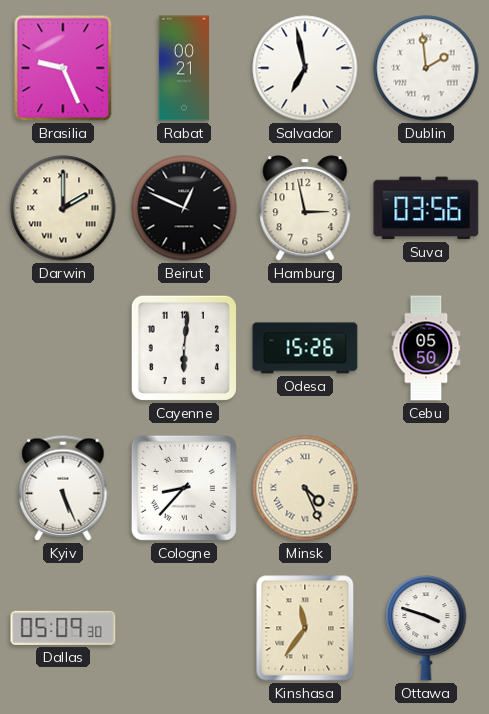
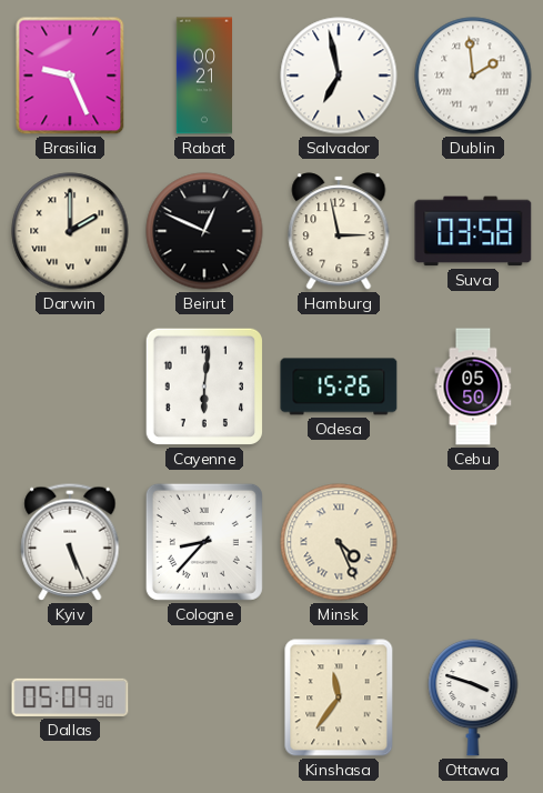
Suva: 03:56 -> 03:58 (473, 231)
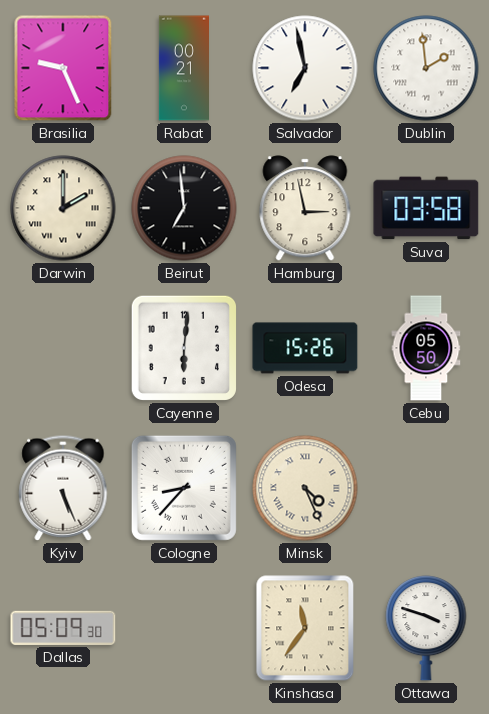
Beirut: 12:49 -> 6:59 (184, 208)
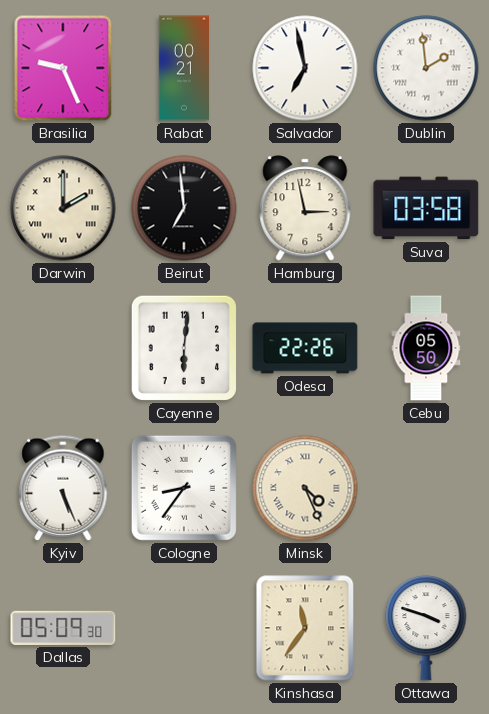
Odesa: 15:26 -> 22:26 (305, 348)
Cologne: 8:37 -> 8:36 (184, 488)
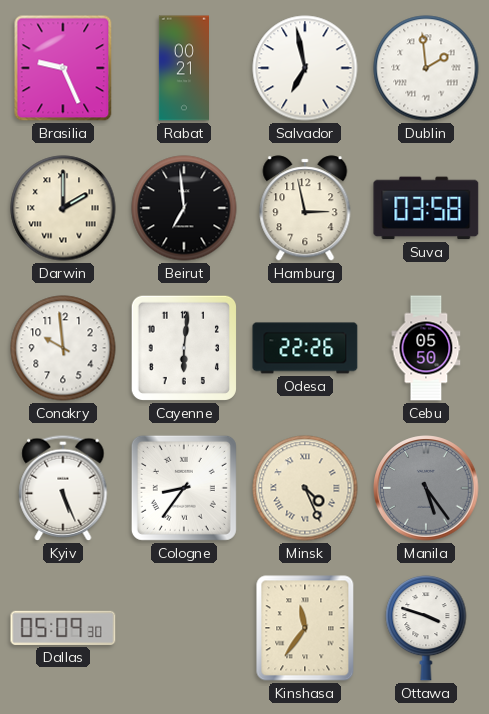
Conakry: none -> 9:59 (63, 348)
Manila: none -> 5:24 (426, 488)
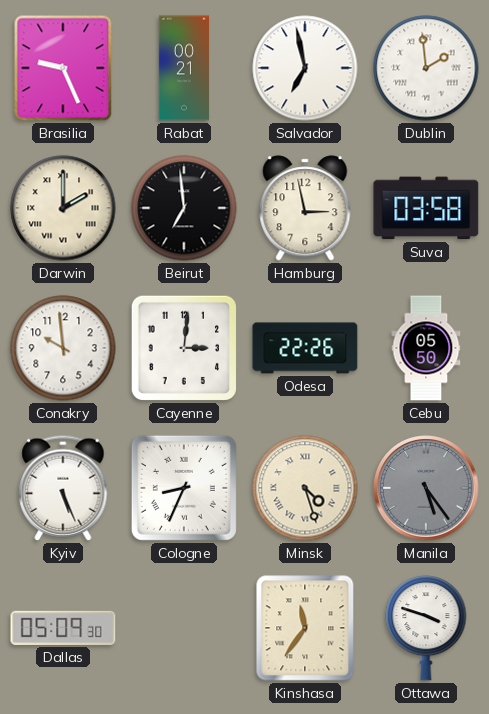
Cayenne: 6:01 -> 3:01 (184, 348)
Cologne: 8:36 -> 8:34 (184, 488)
Minsk: 4:26 -> 4:27 (305, 488)
